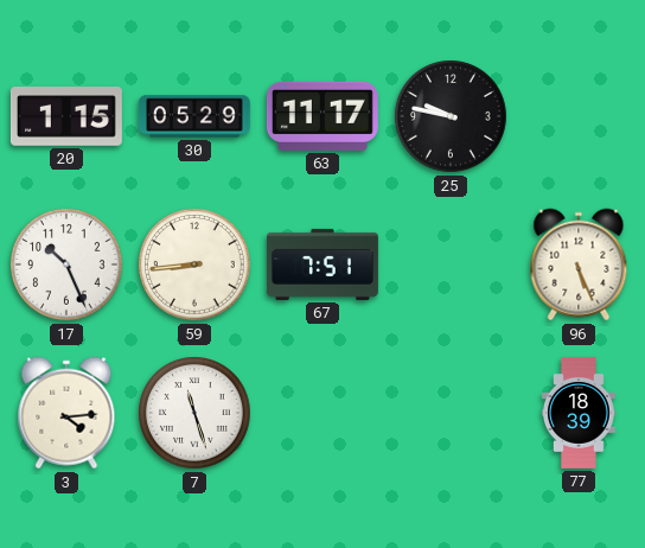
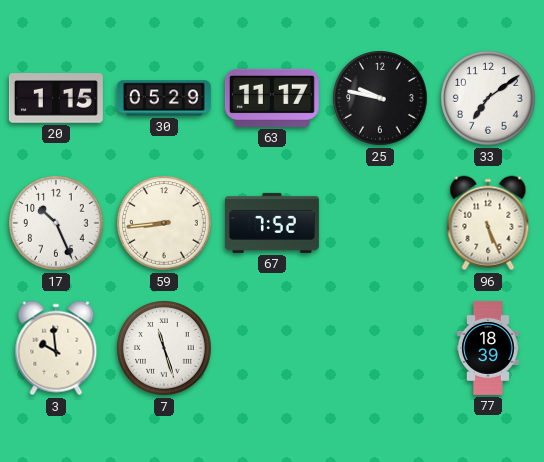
33: none -> 7:09 (488, 98)
67: 7:51 -> 7:52 (272, 223)
3: 4:14 -> 9:59 (56, 348)
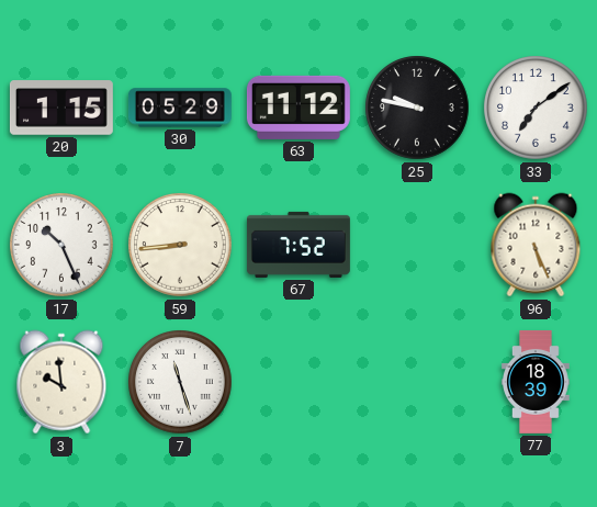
63: 11:17 -> 11:12 (298, 108)
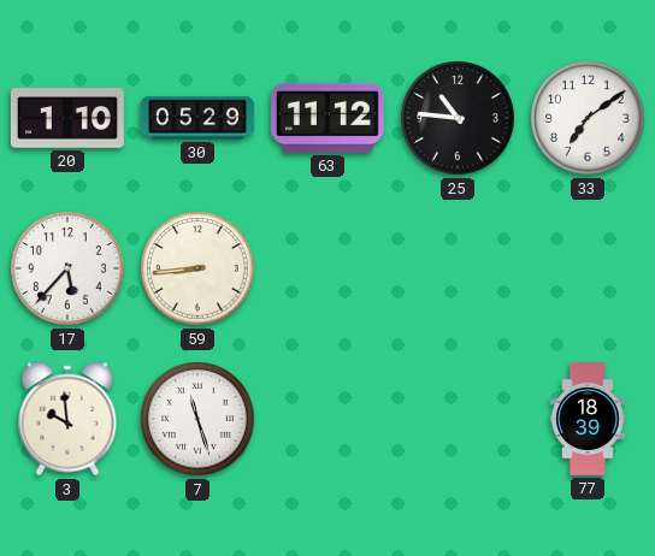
20: 1:15 -> 1:10 (67, 118)
25: 9:47 -> 10:46 (458, 118)
17: 10:26 -> 5:37 (67, 268)
67: 7:52 -> none (298, 245)
96: 5:26 -> none (536, 245)
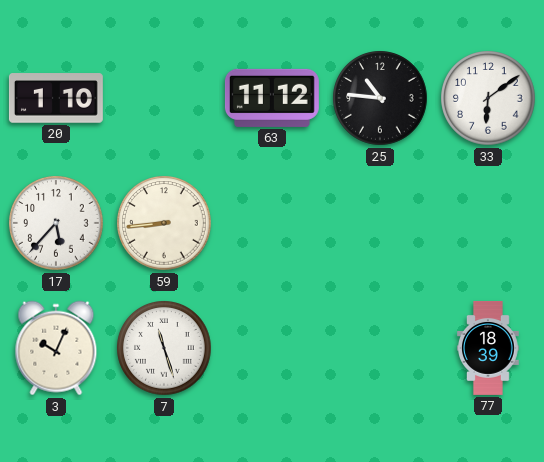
30: 05:29 -> none (197, 118)
33: 7:09 -> 6:09 (488, 98)
3: 9:59 -> 10:04 (56, 348)
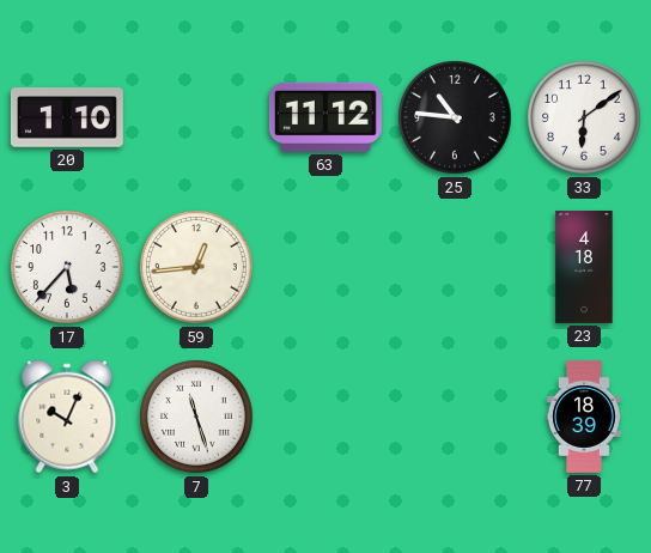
59: 8:44 -> 12:44 (196, 267)
23: none -> 4:18 (584, 267)
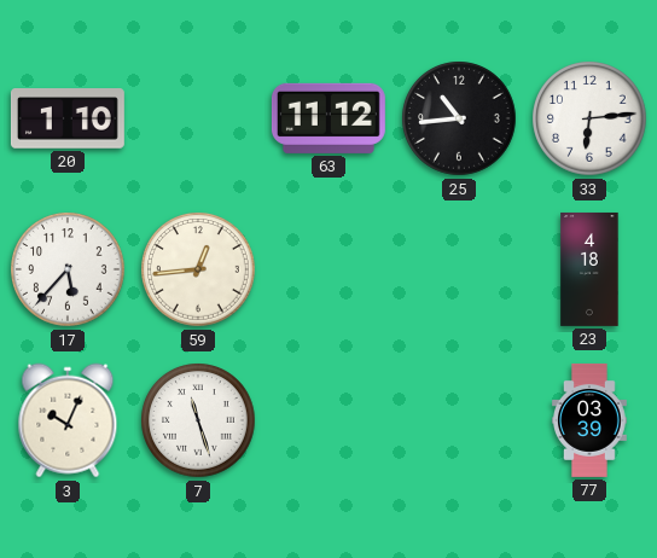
25: 10:46 -> 10:44 (459, 118)
33: 6:09 -> 6:14 (589, 118)
77: 18:39 -> 03:39 (591, 420)
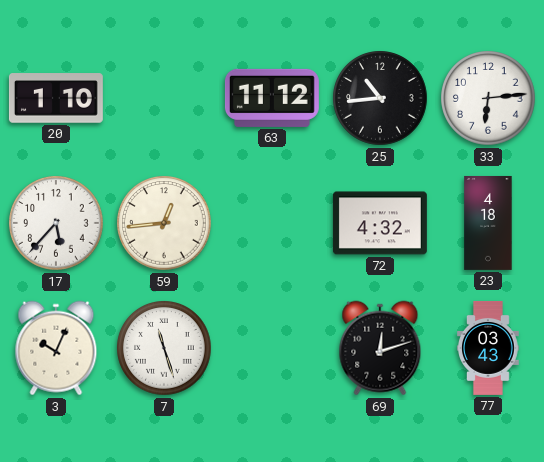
72: none -> 4:32 (380, 223)
69: none -> 12:12 (380, 348)
77: 03:39 -> 03:43 (489, 348)
